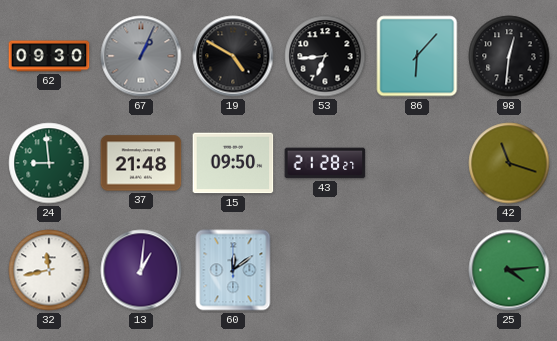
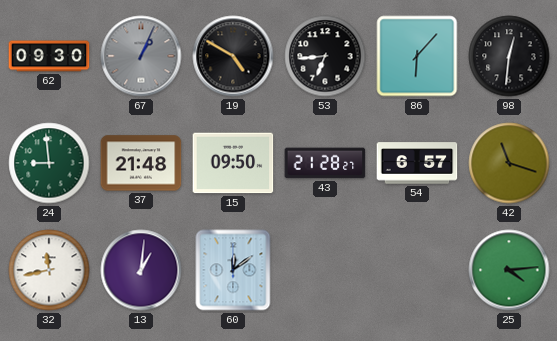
54: none -> 6:57 (417, 163)
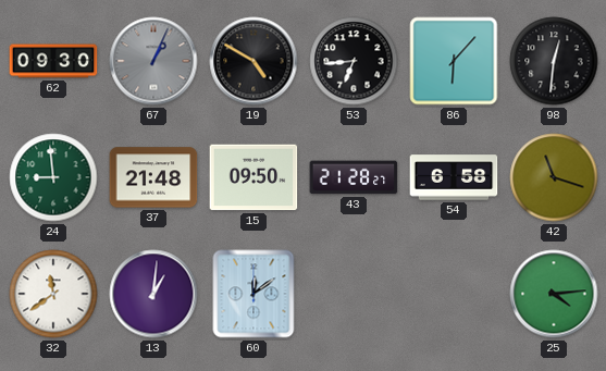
54: 6:57 -> 6:58 (454, 177)
32: 11:43 -> 11:39 (53, 294)
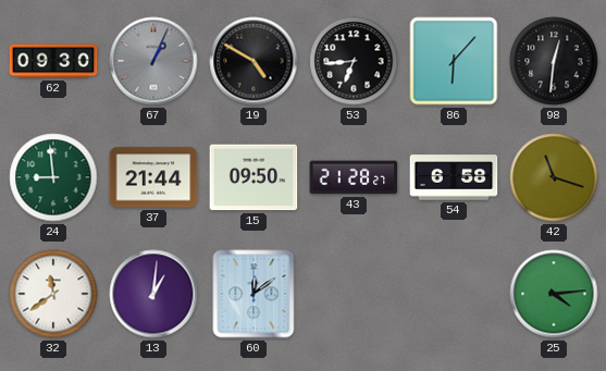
37: 21:48 -> 21:44 (153, 177)
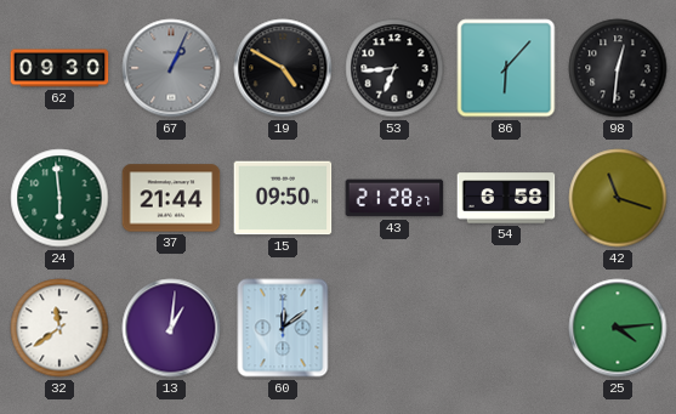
24: 8:59 -> 5:59 (59, 198)
